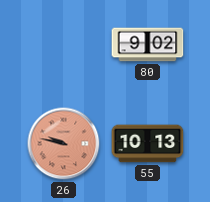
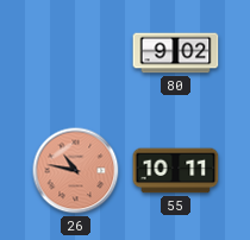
26: 9:47 -> 10:47 (76, 171)
55: 10:13 -> 10:11 (176, 171)
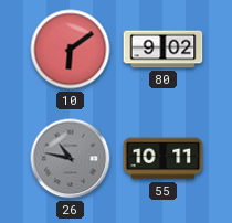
10: none -> 6:09 (71, 50)
26 dial: salmon -> grey (71, 159)
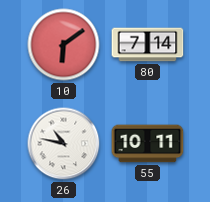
80: 9:02 -> 7:14 (148, 45)
26 dial: grey -> white (64, 144)
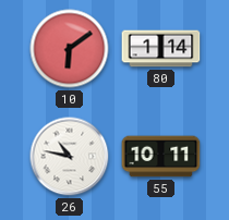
80: 7:14 -> 1:14 (161, 49)
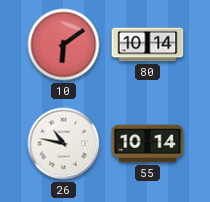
80: 1:14 -> 10:14 (148, 45)
55: 10:11 -> 10:14 (148, 144)
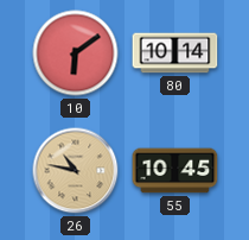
26 dial: white -> champagne (76, 171)
55: 10:14 -> 10:45 (175, 171)
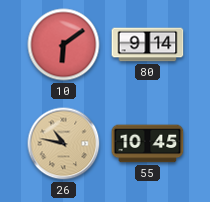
80: 10:14 -> 9:14 (148, 45)
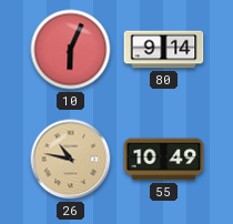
10: 6:09 -> 6:04 (71, 50)
55: 10:45 -> 10:49 (164, 160)
